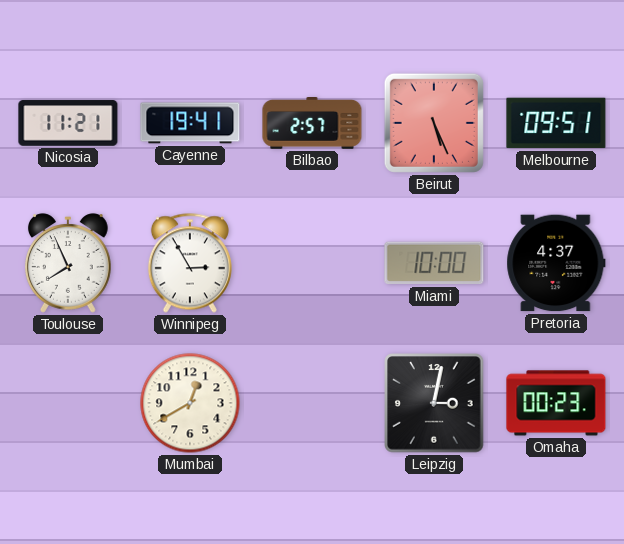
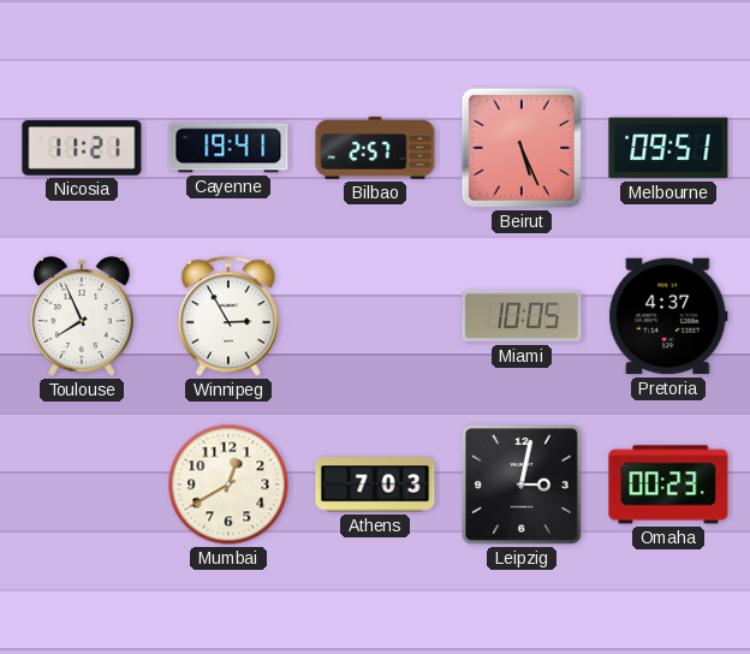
Miami: 10:00 -> 10:05 (522, 316)
Athens: none -> 7:03 (375, 484)
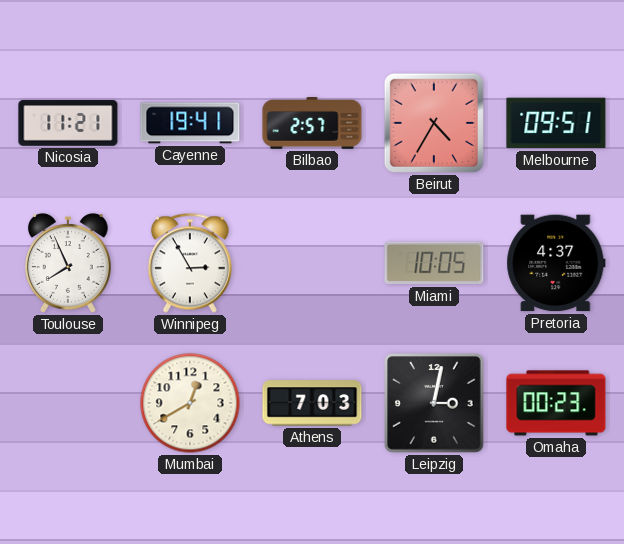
Beirut: 5:26 -> 4:35 (434, 123)
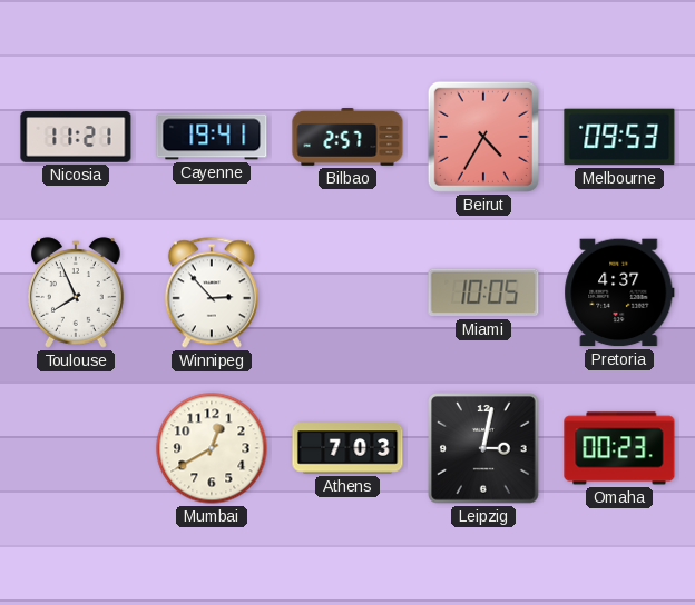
Melbourne: 09:51 -> 09:53 (619, 137)
Winnipeg: 2:55 -> 2:53 (212, 292)
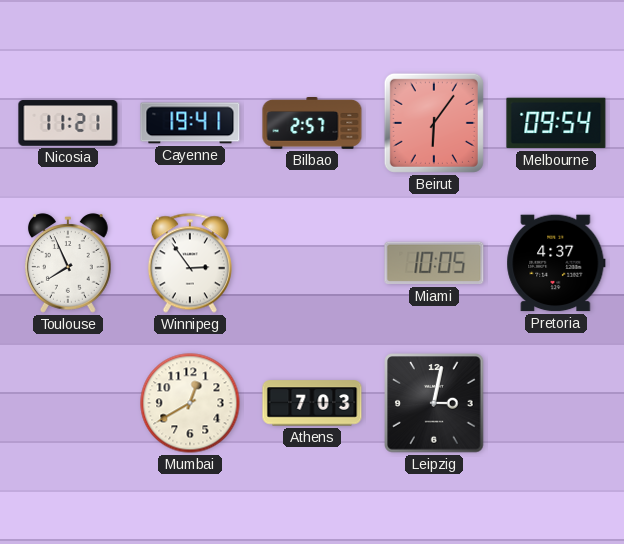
Beirut: 4:35 -> 6:06 (434, 123)
Melbourne: 09:53 -> 09:54 (556, 123)
Winnipeg: 2:53 -> 2:54 (190, 263)
Omaha: 00:23 -> none (619, 448)
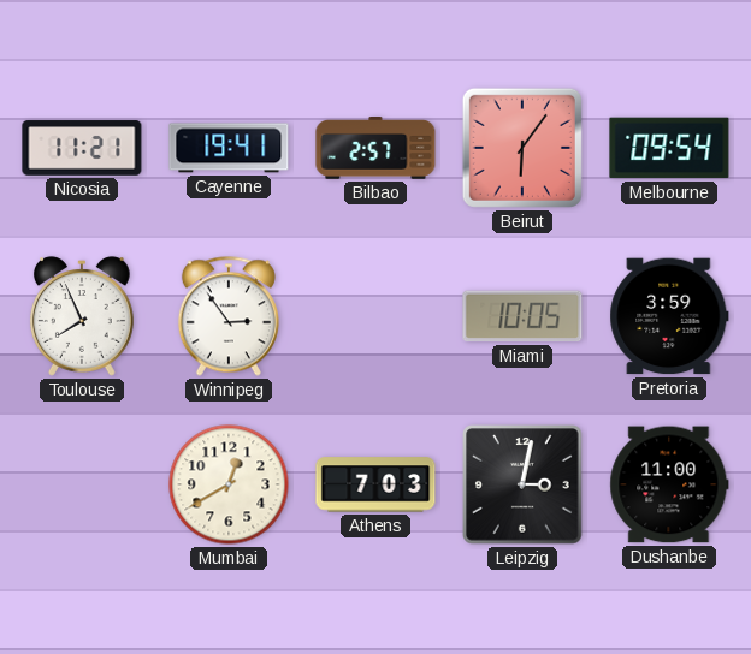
Pretoria: 4:37 -> 3:59 (669, 316)
Dushanbe: none -> 11:00 (669, 484)
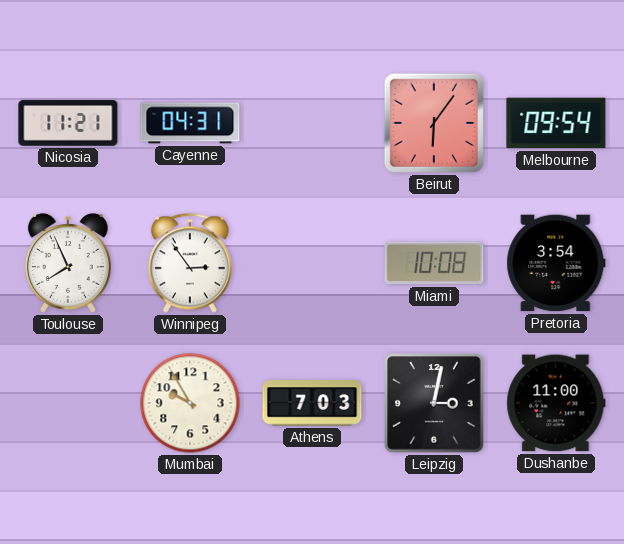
Cayenne: 19:41 -> 04:31 (190, 123)
Bilbao: 2:57 -> none (375, 149)
Miami: 10:05 -> 10:08 (434, 263)
Pretoria: 3:59 -> 3:54 (556, 263)
Mumbai: 12:40 -> 9:55 (190, 403)
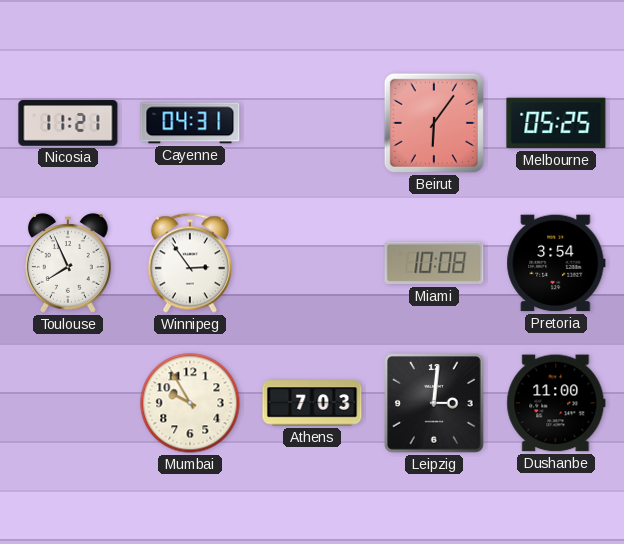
Melbourne: 09:54 -> 05:25 (556, 123)
Leipzig: 3:02 -> 3:01 (434, 403)
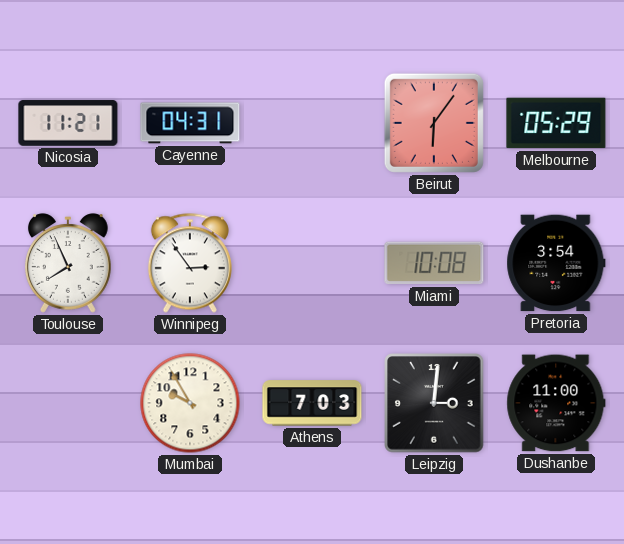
Melbourne: 05:25 -> 05:29 (556, 123)
